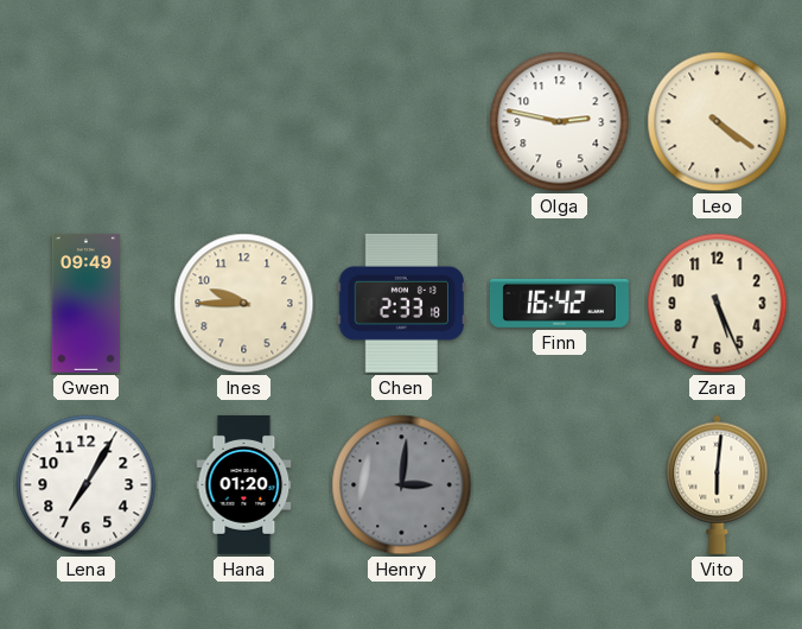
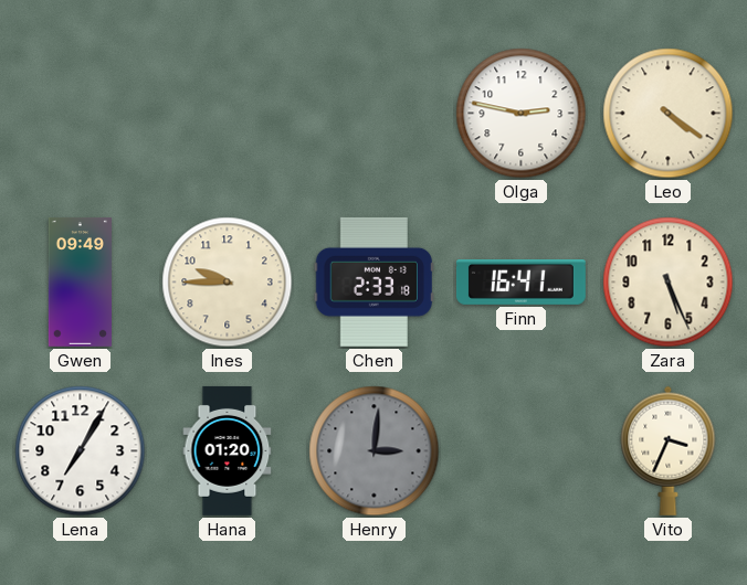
Finn: 16:42 -> 16:41 (520, 281)
Vito: 6:01 -> 3:34 (669, 450)
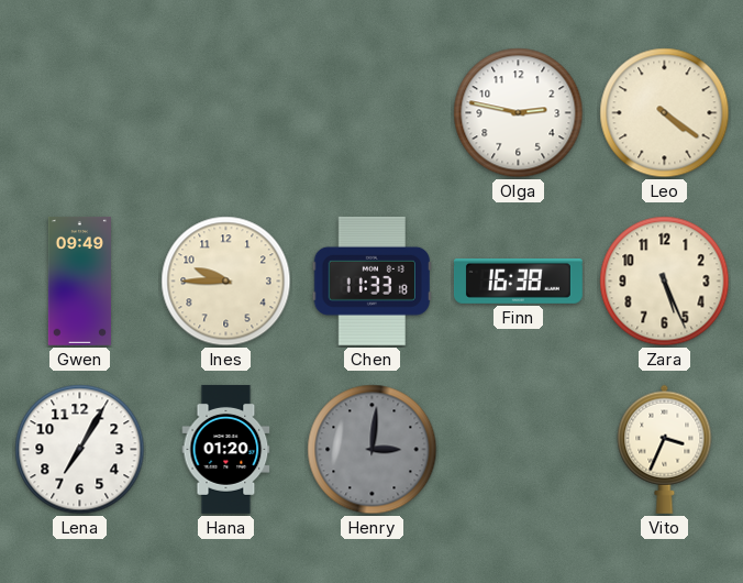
Chen: 2:33 -> 11:33 (371, 280)
Finn: 16:41 -> 16:38 (518, 280)
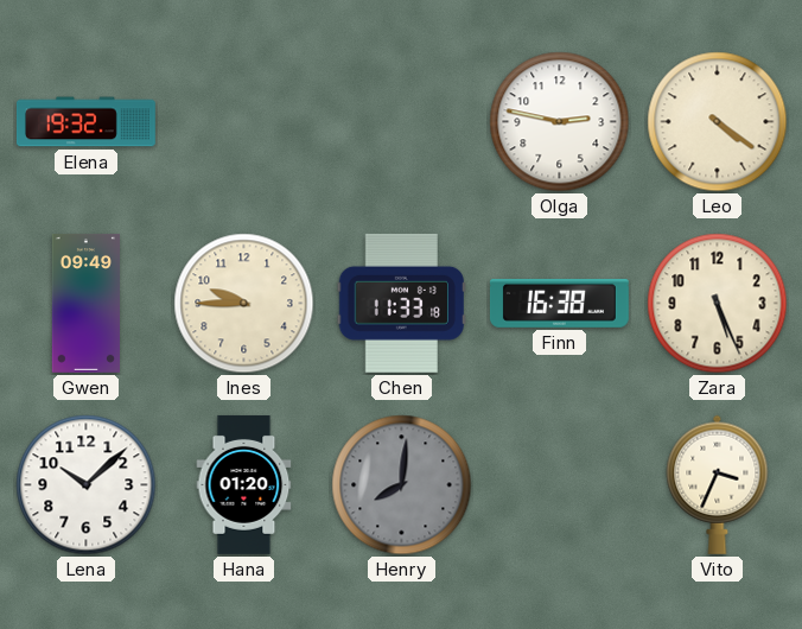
Elena: none -> 19:32 (85, 122)
Lena: 7:05 -> 10:08 (87, 485)
Henry: 3:01 -> 8:01 (402, 485)
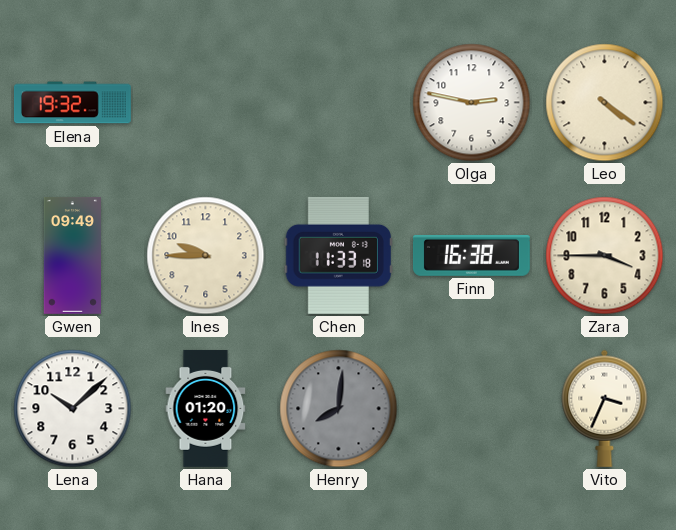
Zara: 5:26 -> 3:45 (605, 256)
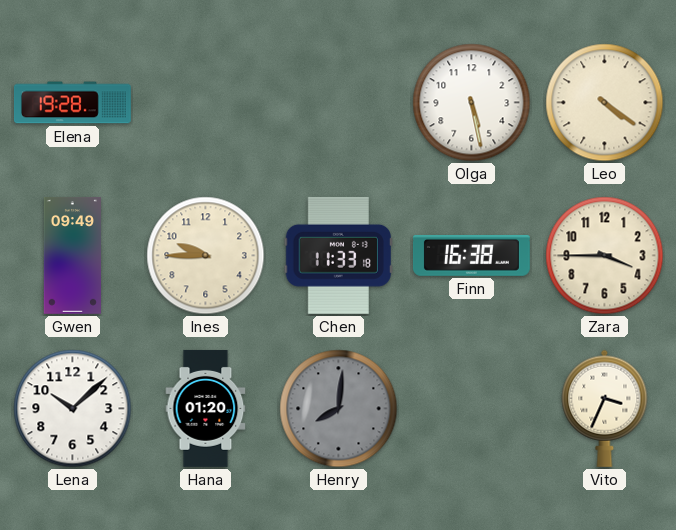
Elena: 19:32 -> 19:28 (72, 103)
Olga: 2:47 -> 5:28 (472, 103)
